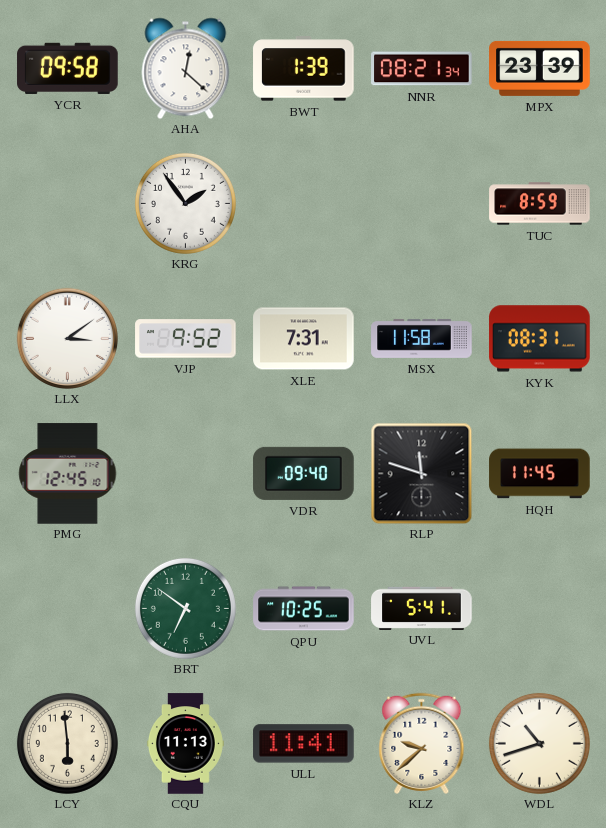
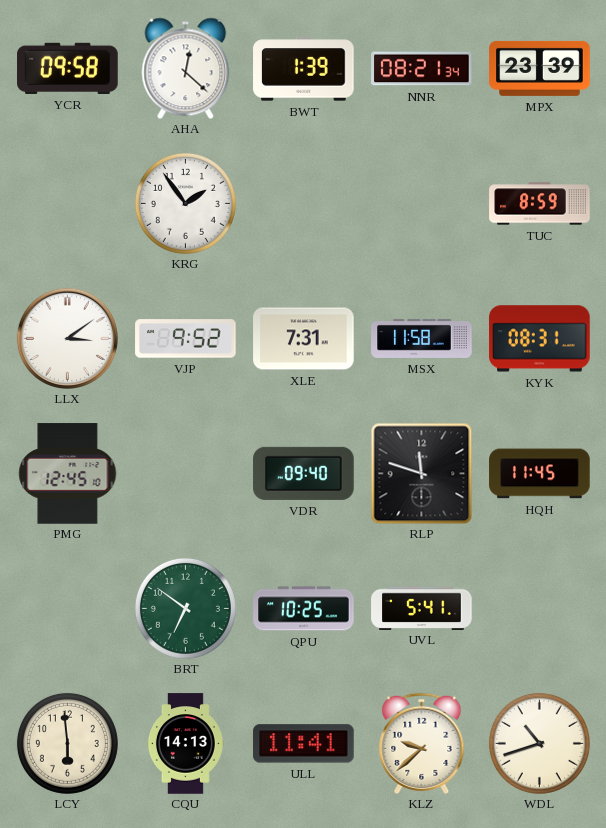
CQU: 11:13 -> 14:13 (185, 744)
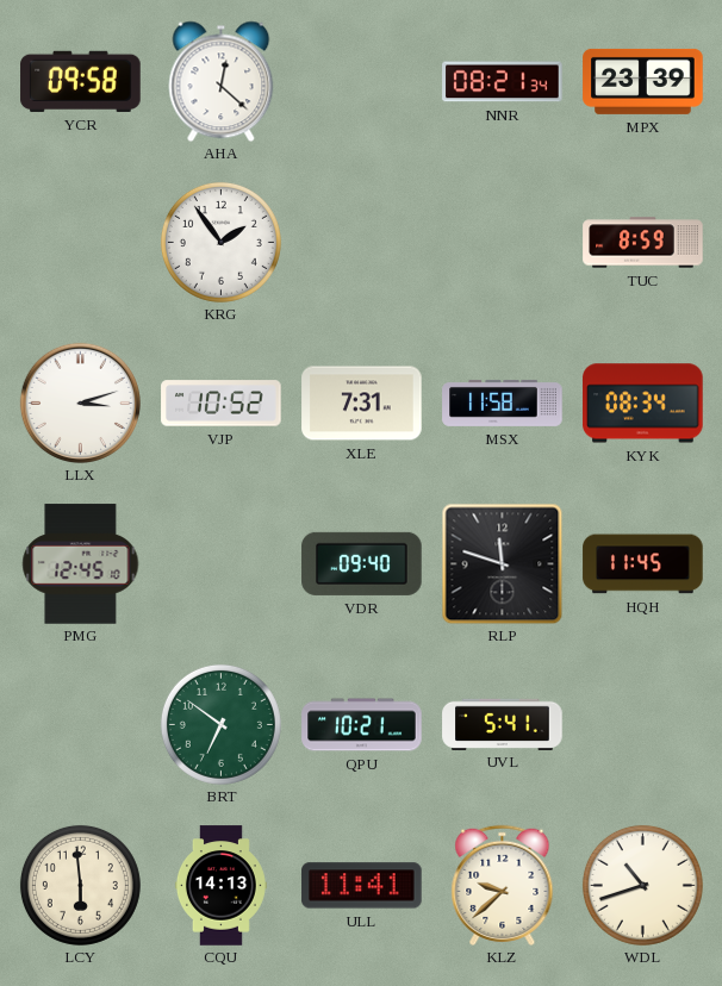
BWT: 1:39 -> none (304, 69)
LLX: 3:09 -> 3:12 (80, 402)
VJP: 9:52 -> 10:52 (222, 404)
KYK: 08:31 -> 08:34 (643, 404)
QPU: 10:25 -> 10:21 (362, 725)
